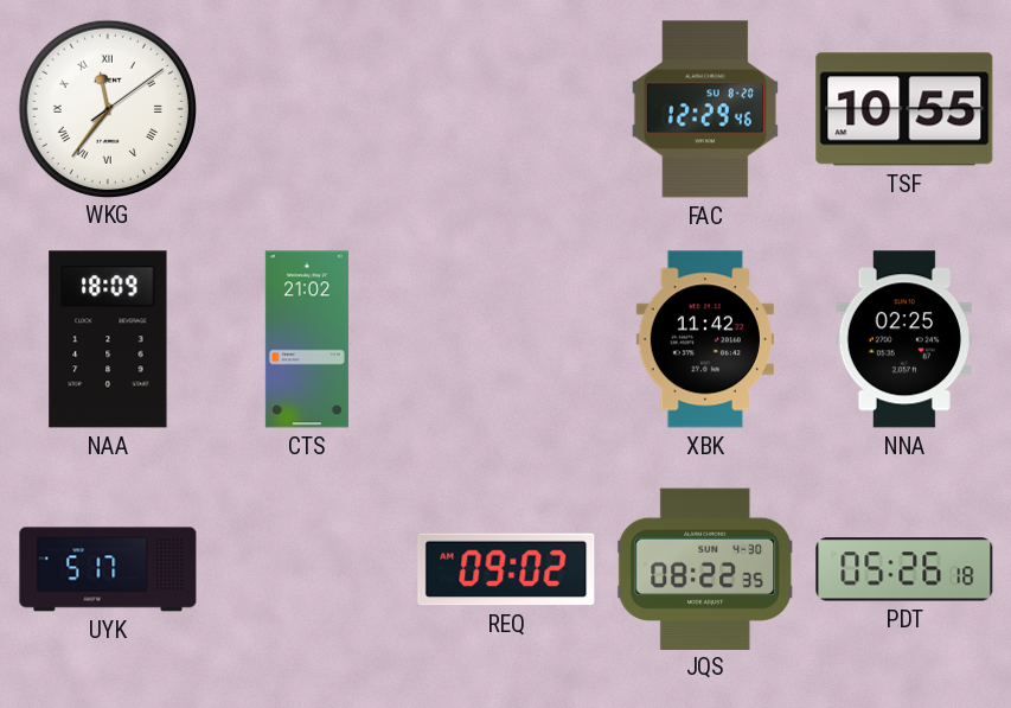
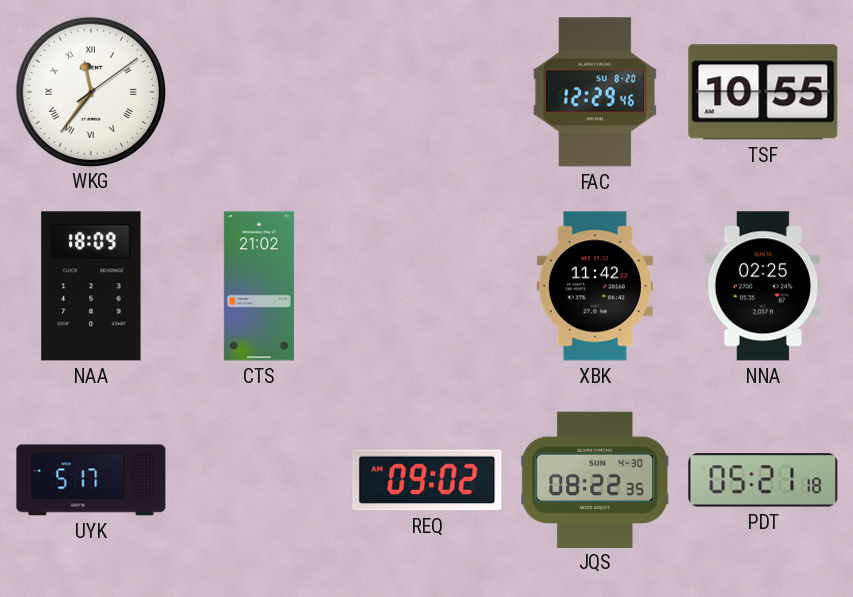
PDT: 05:26 -> 05:21 (763, 480)
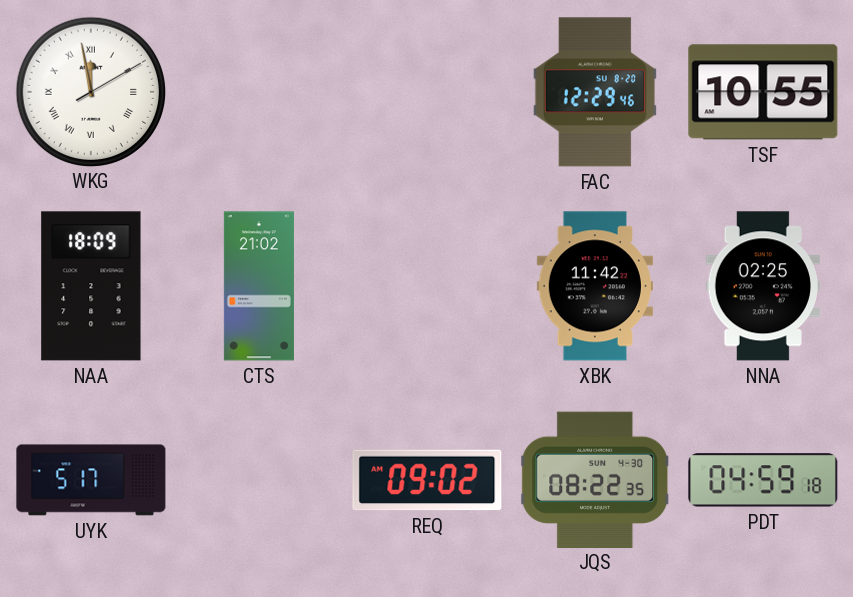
WKG: 11:36 -> 11:58 (90, 91)
PDT: 05:21 -> 04:59 (763, 480)
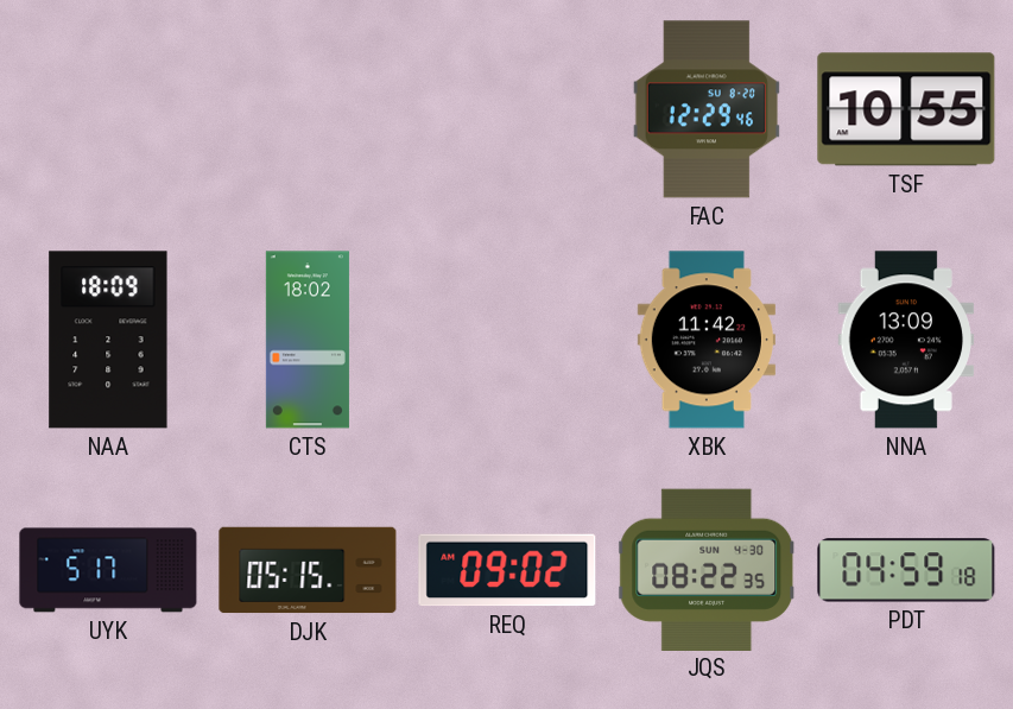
WKG: 11:58 -> none (90, 91)
CTS: 21:02 -> 18:02 (308, 340)
NNA: 02:25 -> 13:09 (906, 340)
DJK: none -> 05:15 (308, 570)
